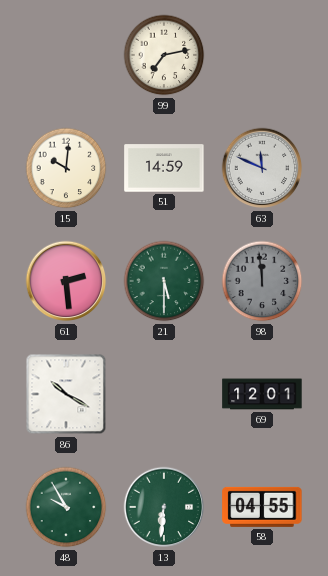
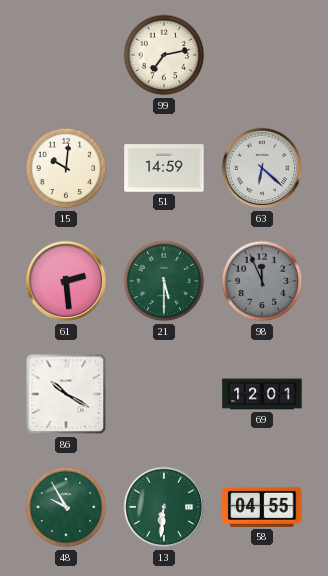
63: 11:49 -> 6:22 (262, 168)
98: 11:59 -> 11:56 (262, 281)
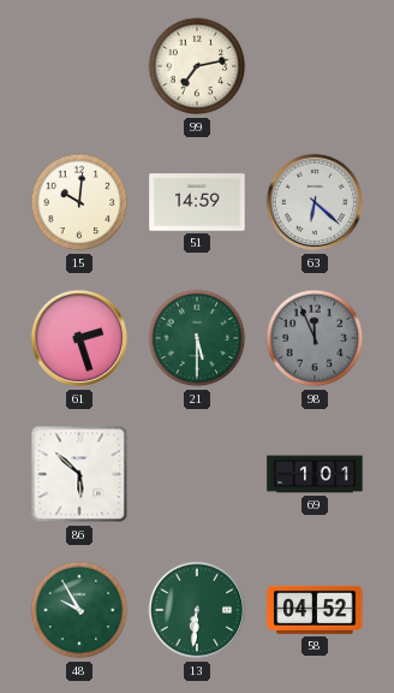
61: 2:29 -> 2:27 (79, 338)
86: 10:20 -> 5:52 (79, 474)
69: 12:01 -> 1:01 (315, 474)
58: 04:55 -> 04:52 (315, 610)
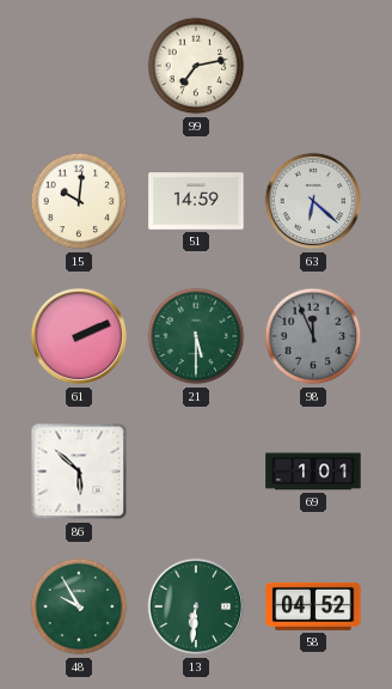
61: 2:27 -> 2:11 (79, 336)
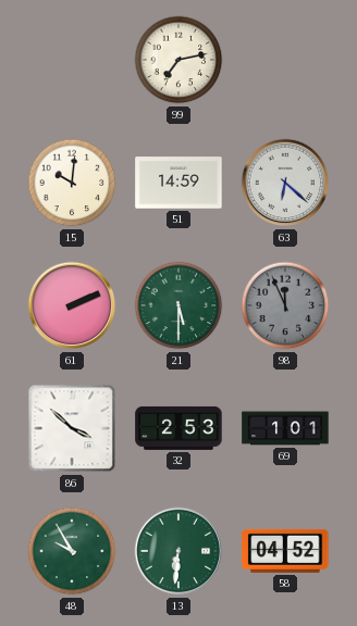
86: 5:52 -> 3:52 (72, 428)
32: none -> 2:53 (178, 428)
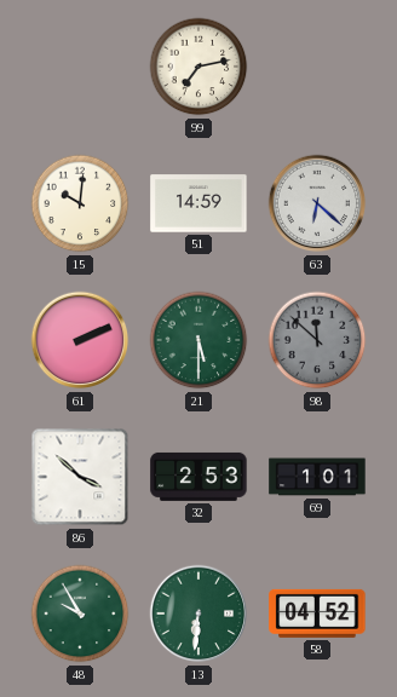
98: 11:56 -> 11:52 (317, 340)
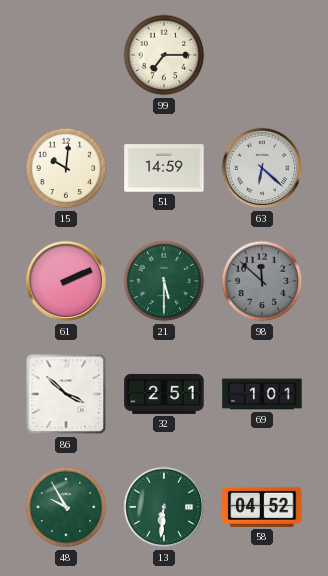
99: 7:13 -> 7:15 (164, 55)
32: 2:53 -> 2:51 (164, 394)
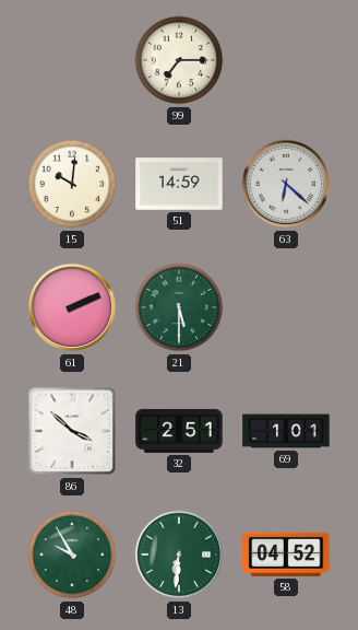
98: 11:52 -> none (262, 281)
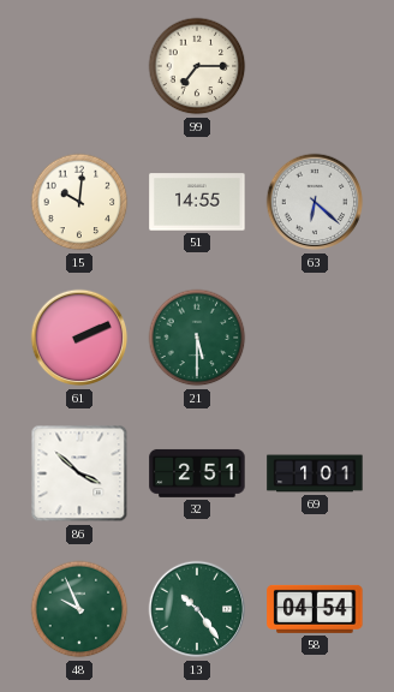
51: 14:59 -> 14:55 (197, 202)
48: 9:55 -> 9:56 (79, 609)
13: 6:31 -> 10:24 (197, 609)
58: 04:52 -> 04:54 (315, 609)
